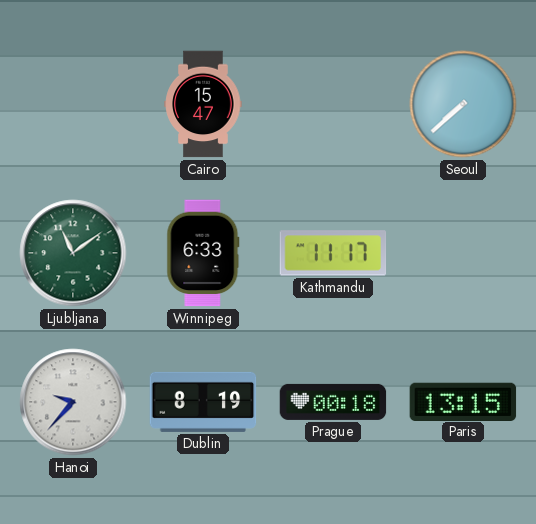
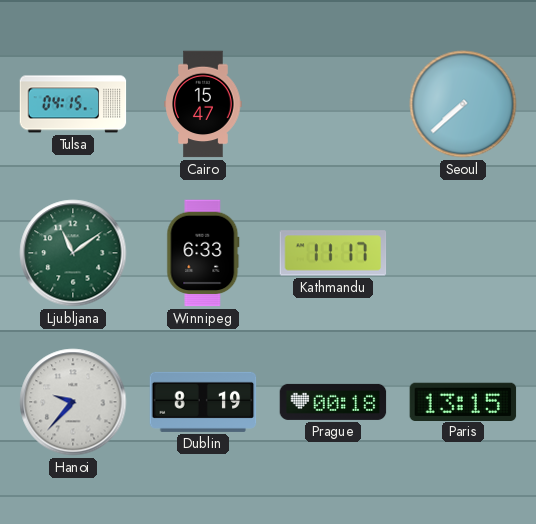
Tulsa: none -> 04:15 (73, 104)
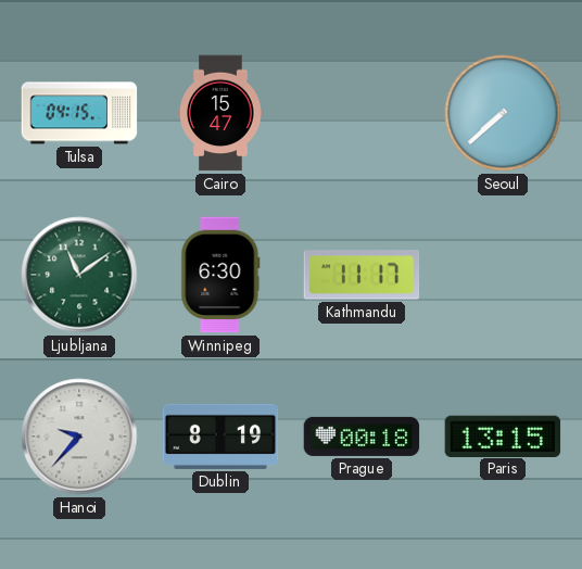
Winnipeg: 6:33 -> 6:30 (220, 275)
